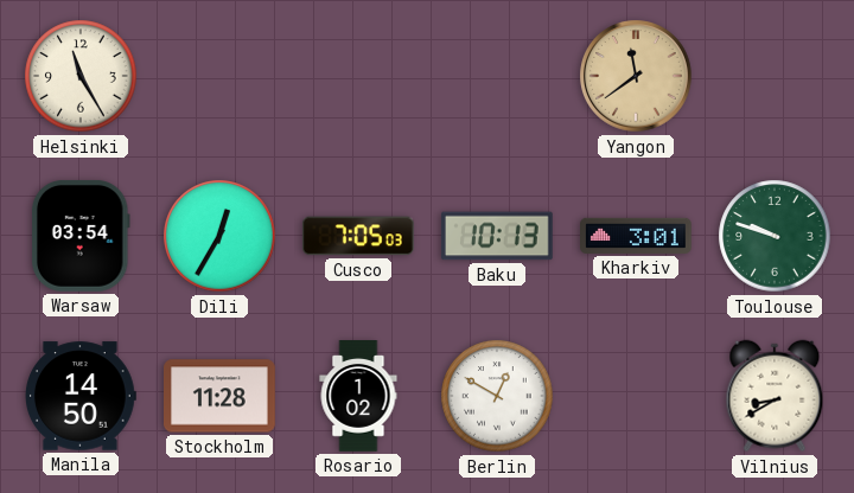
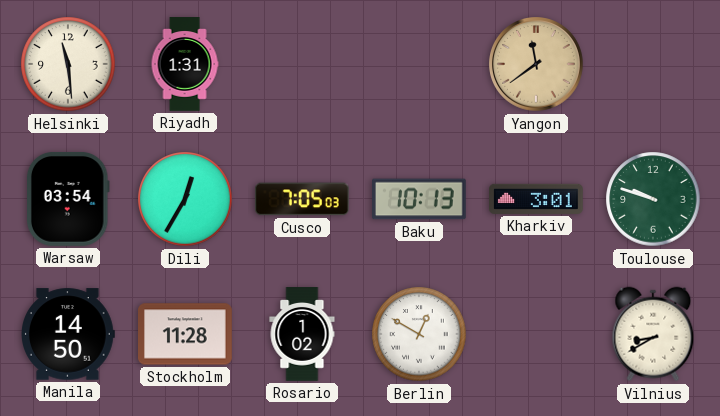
Helsinki: 11:25 -> 11:29 (68, 64)
Riyadh: none -> 1:31 (185, 64)
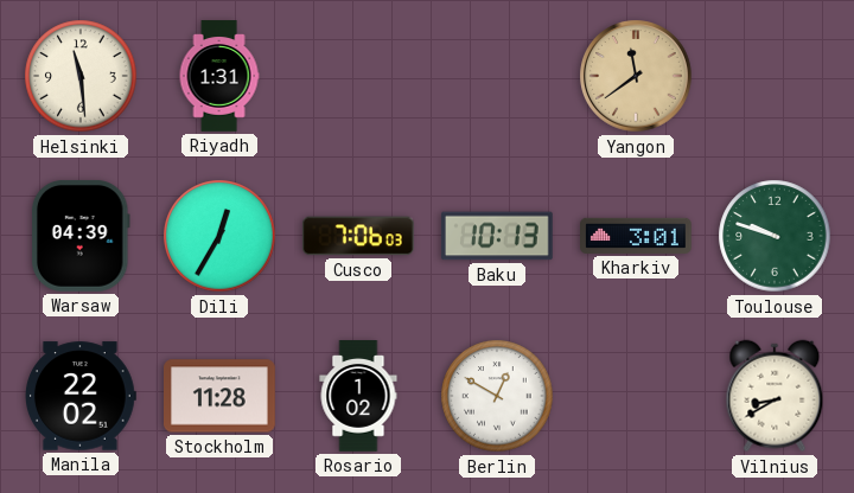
Warsaw: 03:54 -> 04:39 (81, 236)
Cusco: 7:05 -> 7:06 (358, 236)
Manila: 14:50 -> 22:02 (82, 396)
